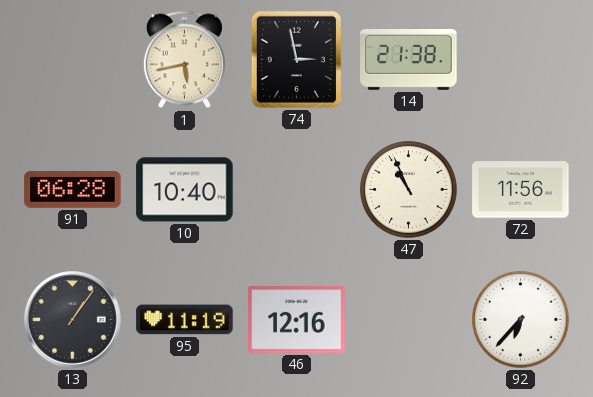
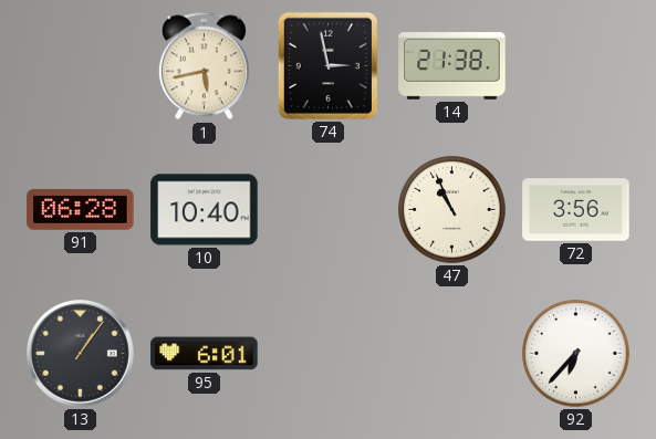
72: 11:56 -> 3:56 (576, 210)
95: 11:19 -> 6:01 (205, 354)
46: 12:16 -> none (297, 320)
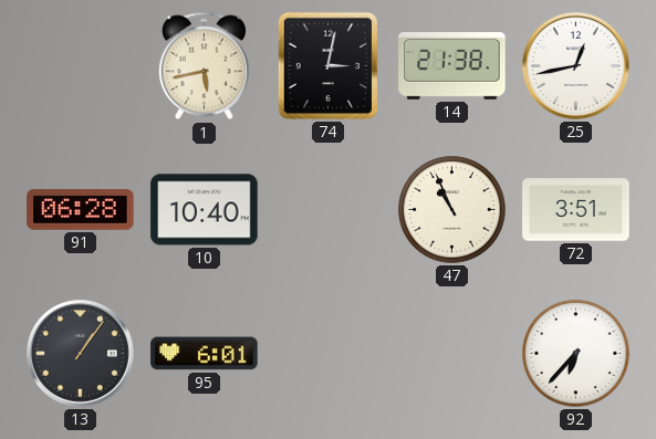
74: 2:58 -> 3:02 (327, 65)
25: none -> 12:43 (576, 66)
72: 3:56 -> 3:51 (576, 210)
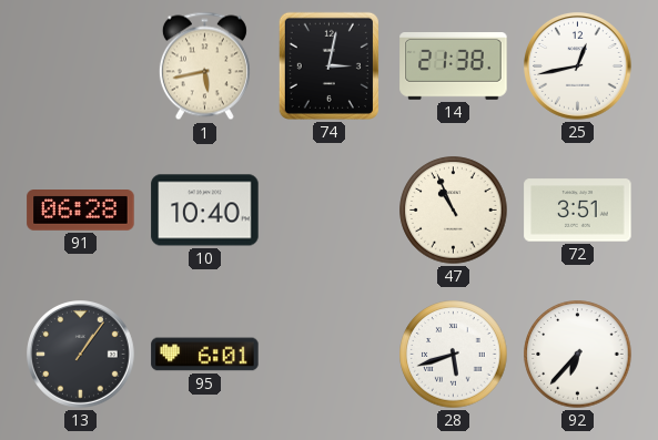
28: none -> 5:42 (454, 355)
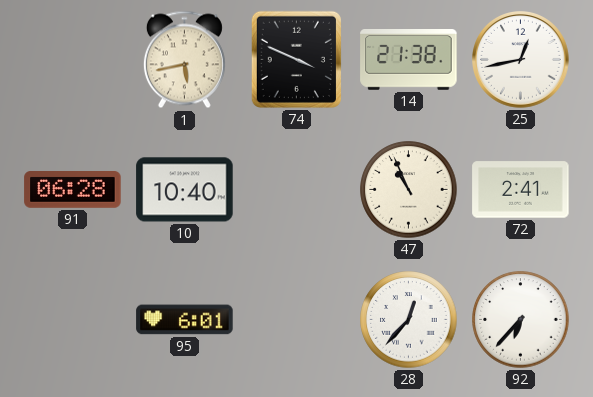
74: 3:02 -> 3:49 (296, 59)
72: 3:51 -> 2:41 (521, 190)
13: 1:06 -> none (81, 355)
28: 5:42 -> 12:37 (409, 320)
